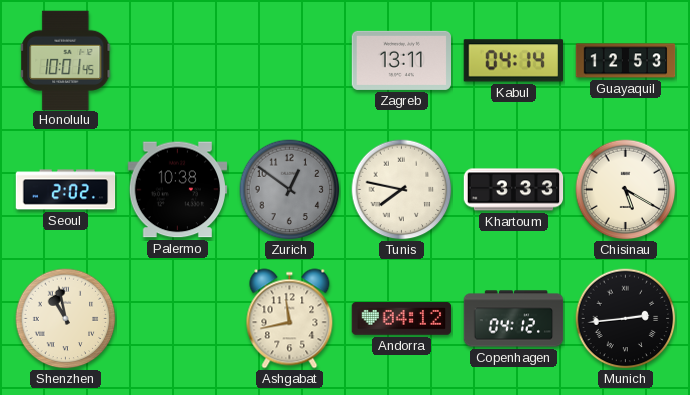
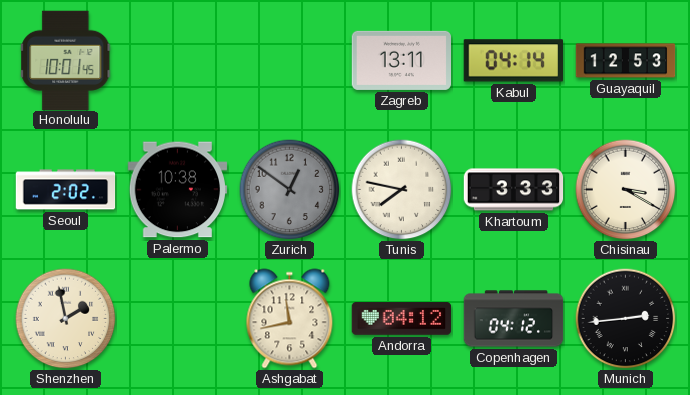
Chisinau: 5:20 -> 3:20 (626, 190)
Shenzhen: 10:58 -> 1:58 (66, 319)
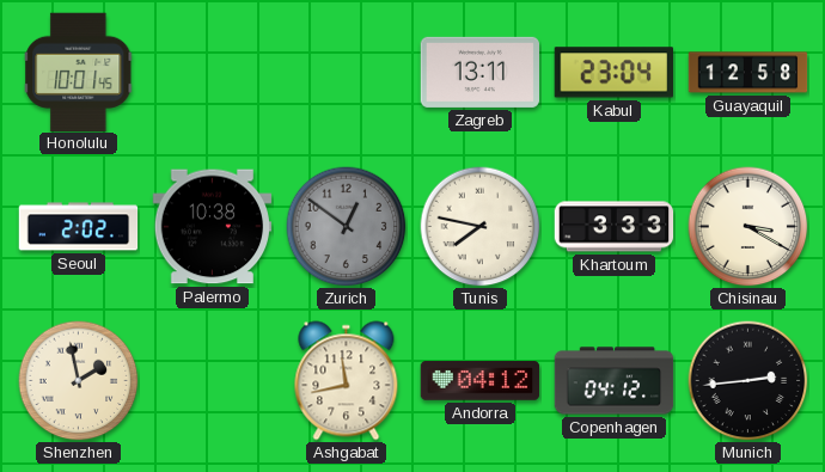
Kabul: 04:14 -> 23:04 (613, 73)
Guayaquil: 12:53 -> 12:58 (748, 73)
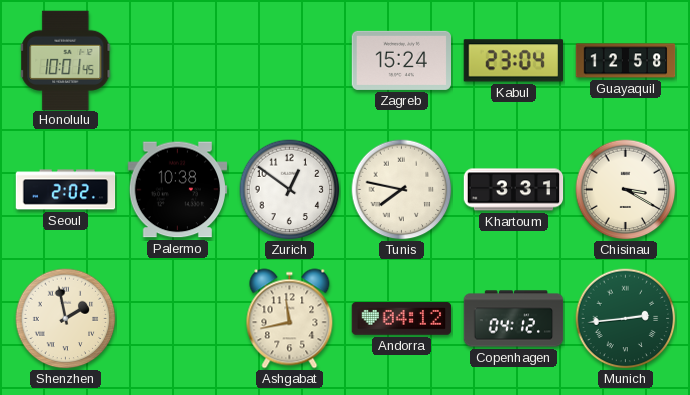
Zagreb: 13:11 -> 15:24 (402, 60)
Zurich dial: grey -> white (290, 190)
Khartoum: 3:33 -> 3:31 (514, 190)
Munich dial: black -> green (626, 319)
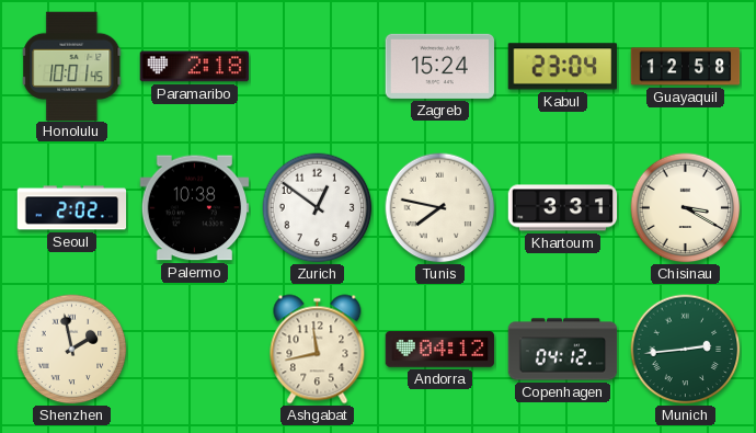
Paramaribo: none -> 2:18 (194, 67)
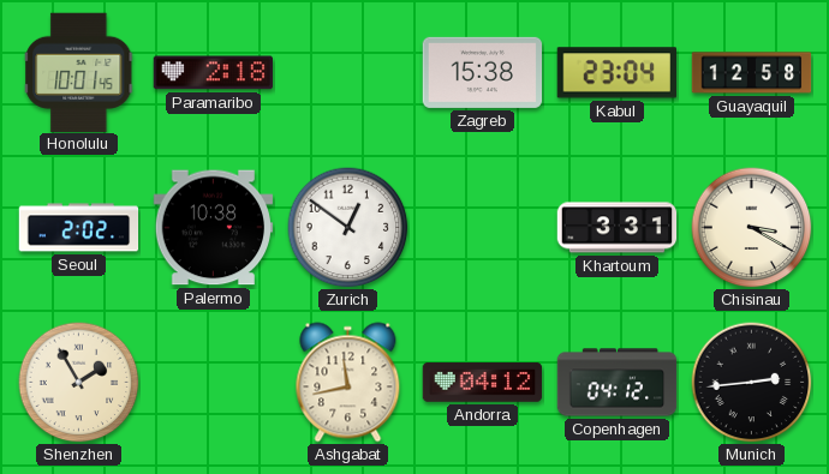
Zagreb: 15:24 -> 15:38 (483, 72)
Tunis: 7:47 -> none (440, 208)
Shenzhen: 1:58 -> 1:55 (79, 383)
Munich dial: green -> black (752, 383)
